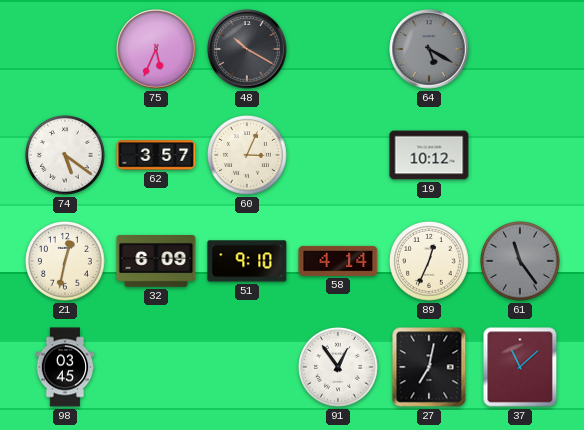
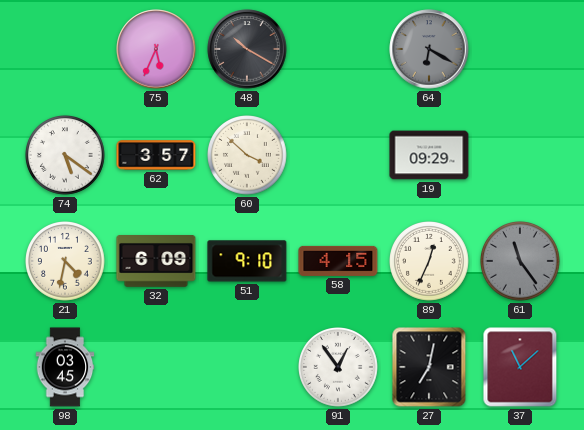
64: 5:20 -> 6:20 (429, 49)
60: 3:04 -> 3:52 (248, 156)
19: 10:12 -> 09:29 (429, 155)
21: 12:32 -> 4:32 (66, 262)
58: 4:14 -> 4:15 (338, 261)
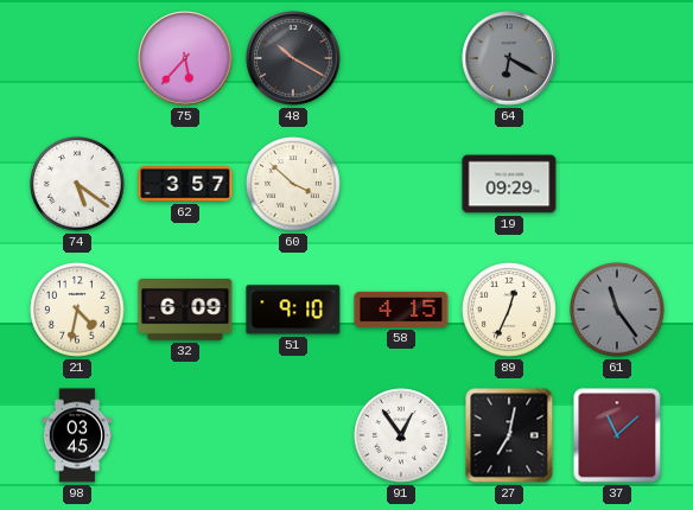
75: 5:34 -> 5:37 (185, 58)
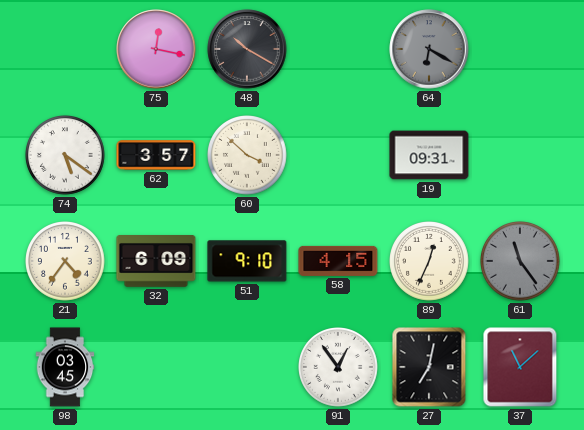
75: 5:37 -> 12:17 (156, 49)
19: 09:29 -> 09:31 (429, 155)
21: 4:32 -> 4:36 (66, 262)
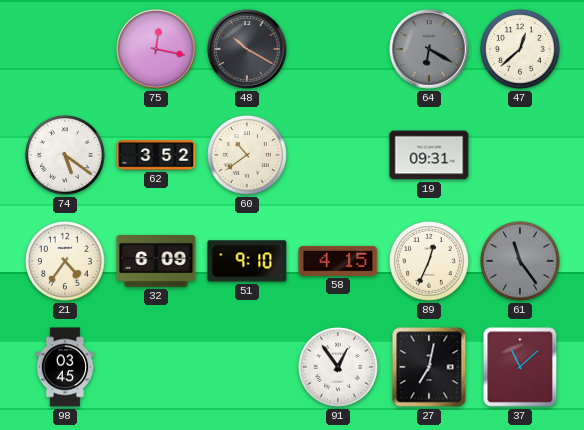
47: none -> 12:38 (521, 50)
62: 3:57 -> 3:52 (156, 155)
60: 3:52 -> 10:39 (248, 156)
